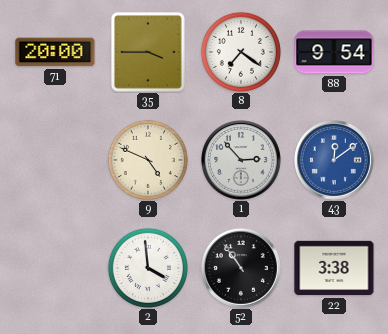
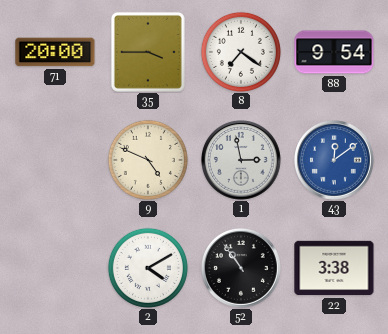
1: 2:53 -> 2:58 (242, 161)
2: 3:59 -> 4:10 (148, 268)
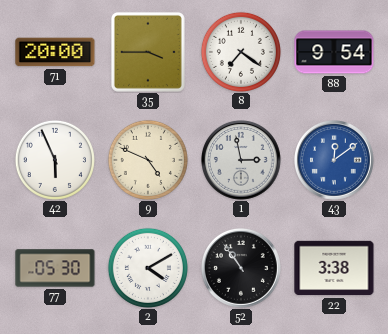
42: none -> 5:56 (55, 160)
77: none -> 05:30 (55, 268)
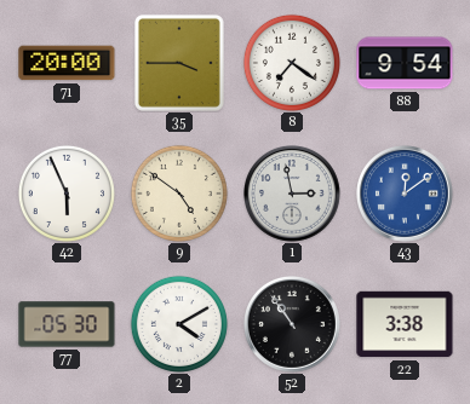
9: 4:49 -> 4:51 (179, 194)
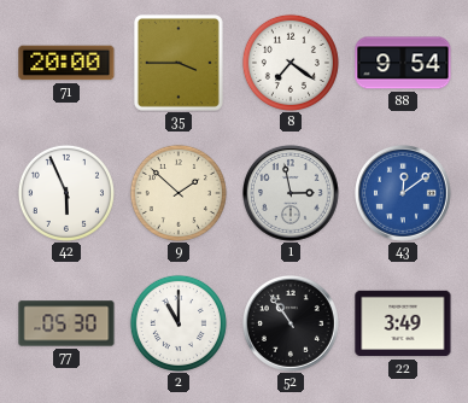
9: 4:51 -> 1:52 (179, 193)
2: 4:10 -> 11:00 (179, 323)
22: 3:38 -> 3:49 (403, 323)
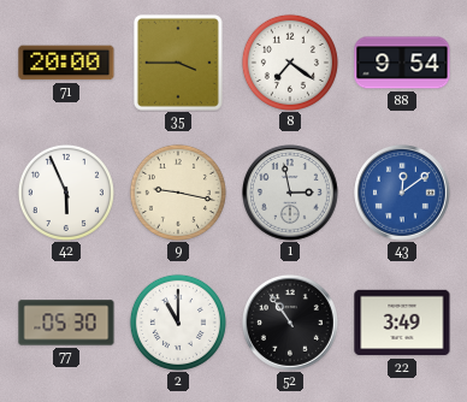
9: 1:52 -> 9:17 (178, 193)
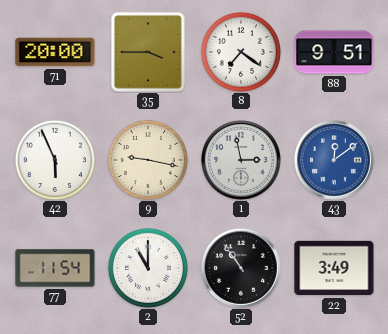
88: 9:54 -> 9:51 (334, 52)
77: 05:30 -> 11:54 (55, 268)
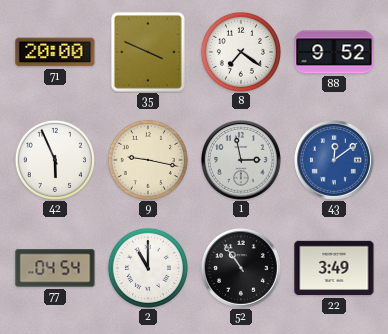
35: 3:45 -> 3:49 (148, 52)
88: 9:51 -> 9:52 (334, 52)
77: 11:54 -> 04:54 (55, 268)
